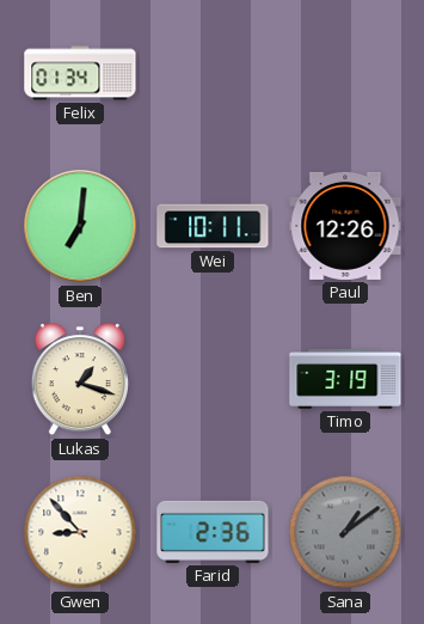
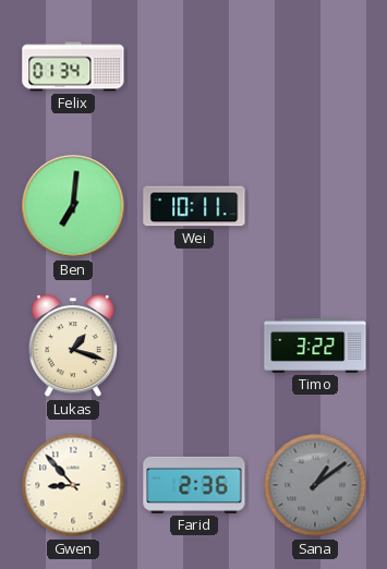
Paul: 12:26 -> none (345, 226)
Timo: 3:19 -> 3:22 (315, 346)
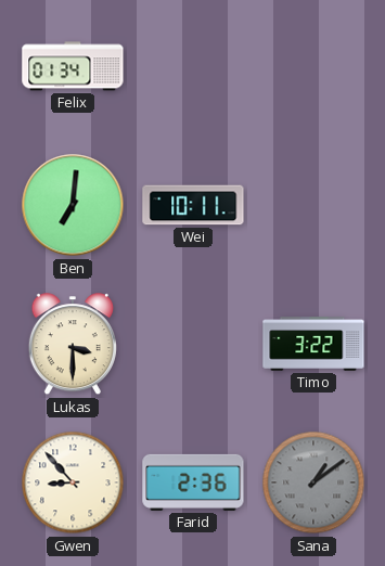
Lukas: 1:18 -> 3:30 (73, 345)
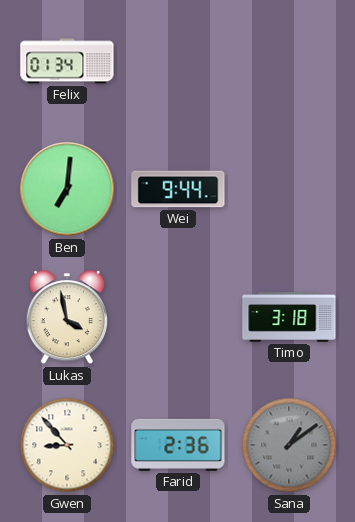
Wei: 10:11 -> 9:44 (178, 189)
Lukas: 3:30 -> 3:58 (67, 318)
Timo: 3:22 -> 3:18 (289, 317)
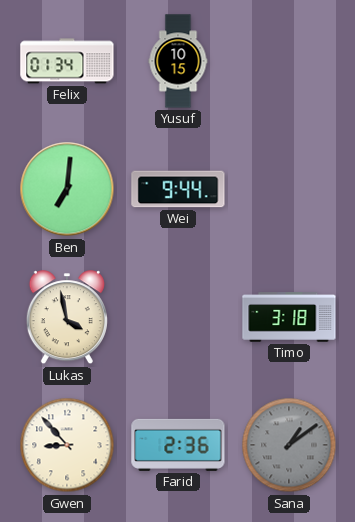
Yusuf: none -> 10:15 (178, 61)
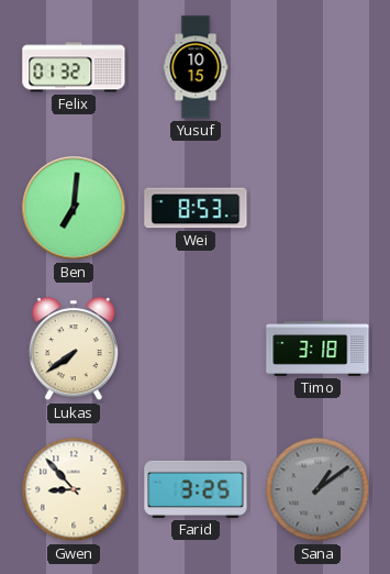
Felix: 01:34 -> 01:32 (74, 67)
Wei: 9:44 -> 8:53 (196, 208)
Lukas: 3:58 -> 7:39 (74, 350)
Farid: 2:36 -> 3:25 (196, 489)
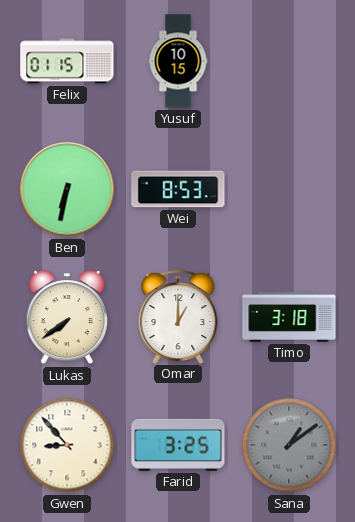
Felix: 01:32 -> 01:15 (67, 61)
Ben: 7:01 -> 6:32 (67, 189)
Omar: none -> 1:00 (178, 317)
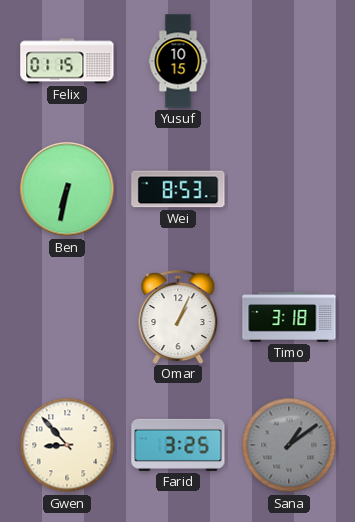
Lukas: 7:39 -> none (67, 318)
Omar: 1:00 -> 1:04 (178, 317)
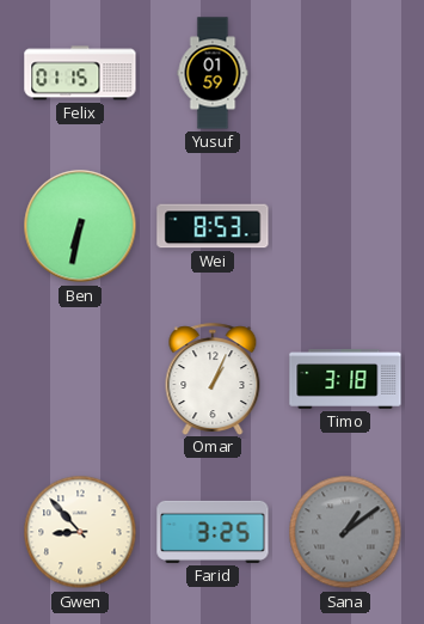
Yusuf: 10:15 -> 01:59 (213, 73)
